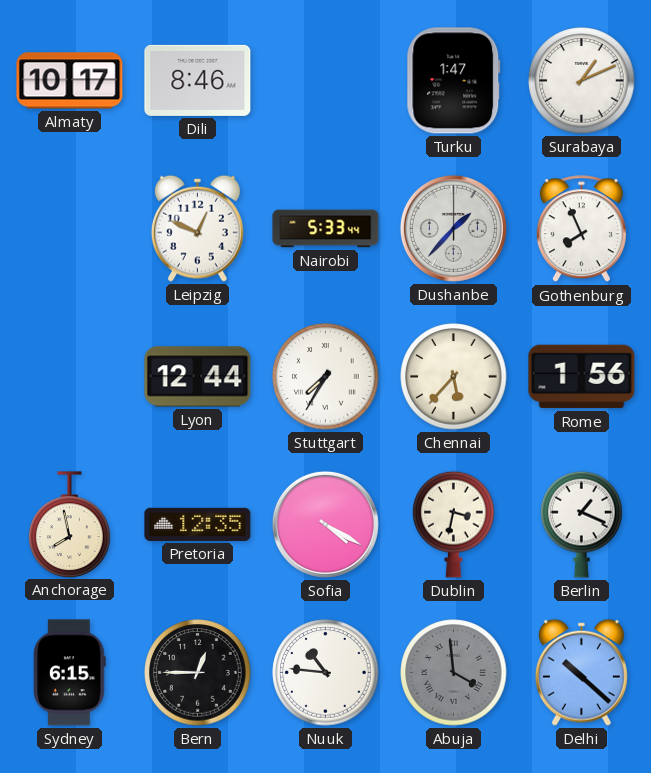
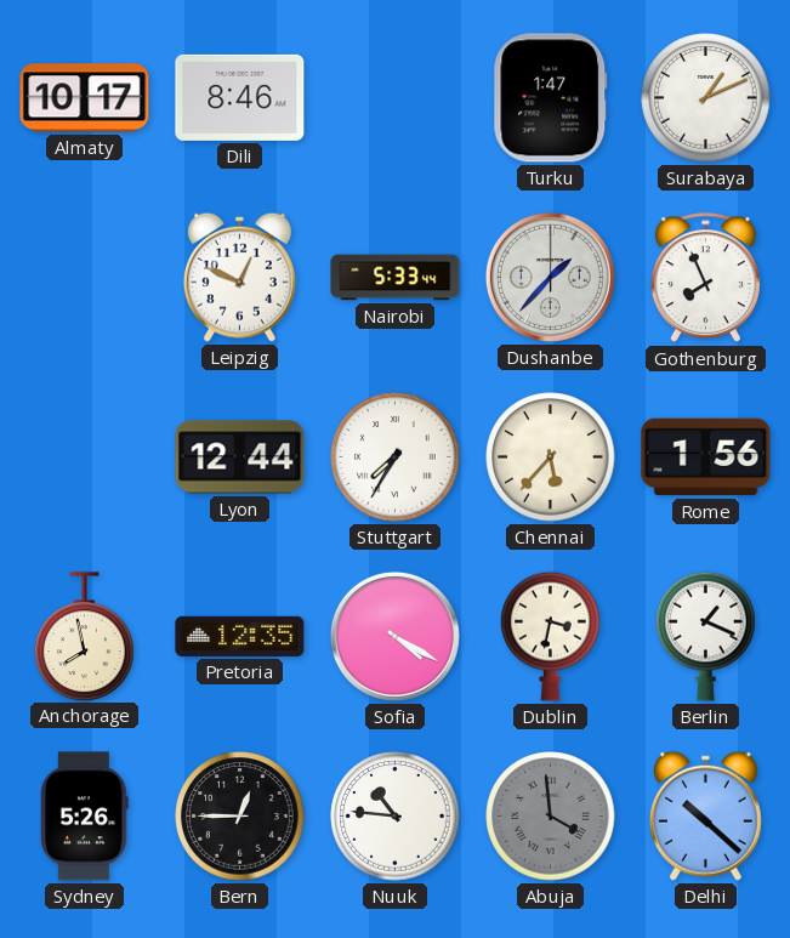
Sydney: 6:15 -> 5:26 (85, 817)
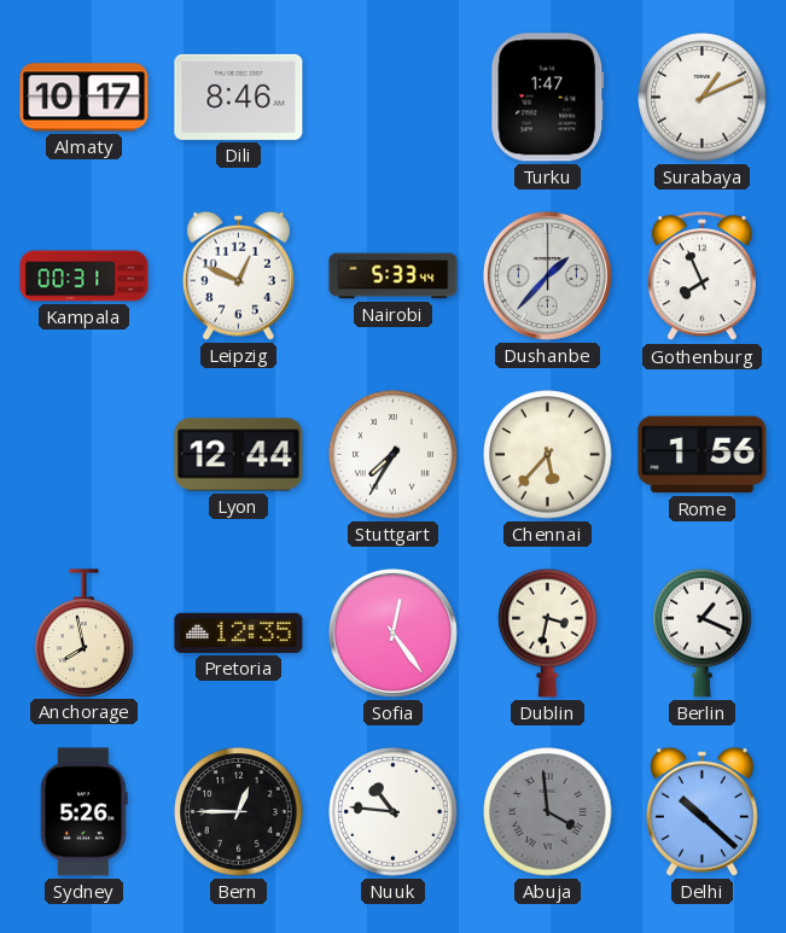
Kampala: none -> 00:31 (85, 276)
Sofia: 4:20 -> 12:24 (392, 632)
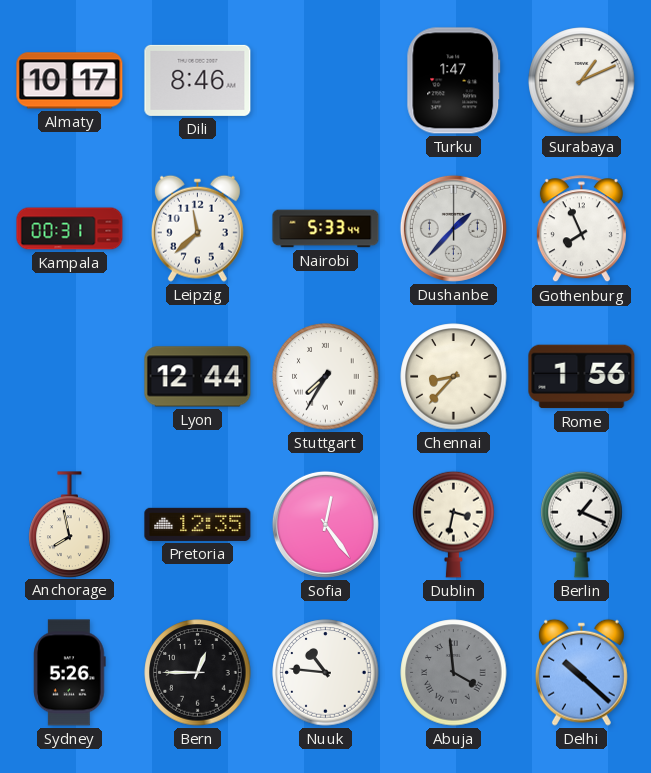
Leipzig: 12:49 -> 11:38 (197, 228)
Chennai: 5:37 -> 8:37 (454, 377)
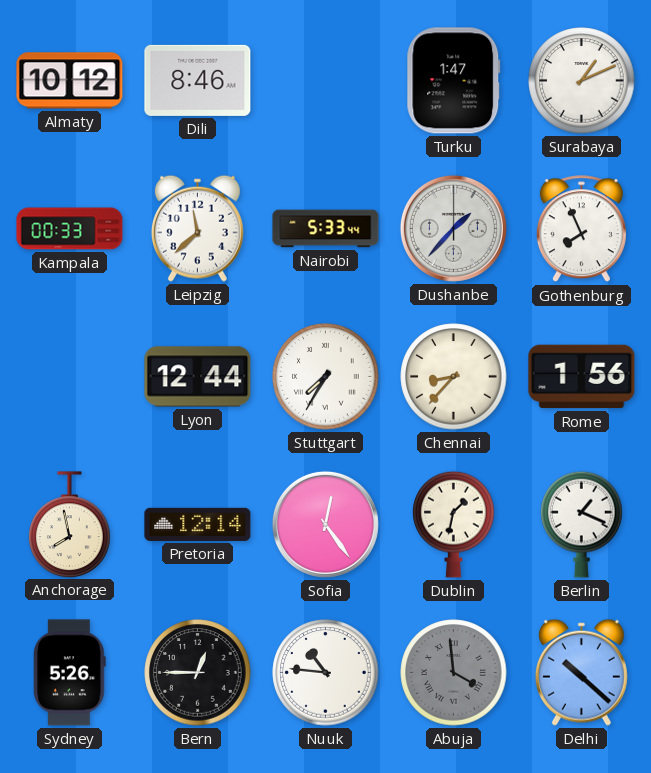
Almaty: 10:17 -> 10:12 (70, 81)
Kampala: 00:31 -> 00:33 (70, 229)
Pretoria: 12:35 -> 12:14 (198, 524)
Dublin: 3:32 -> 1:32 (454, 524)
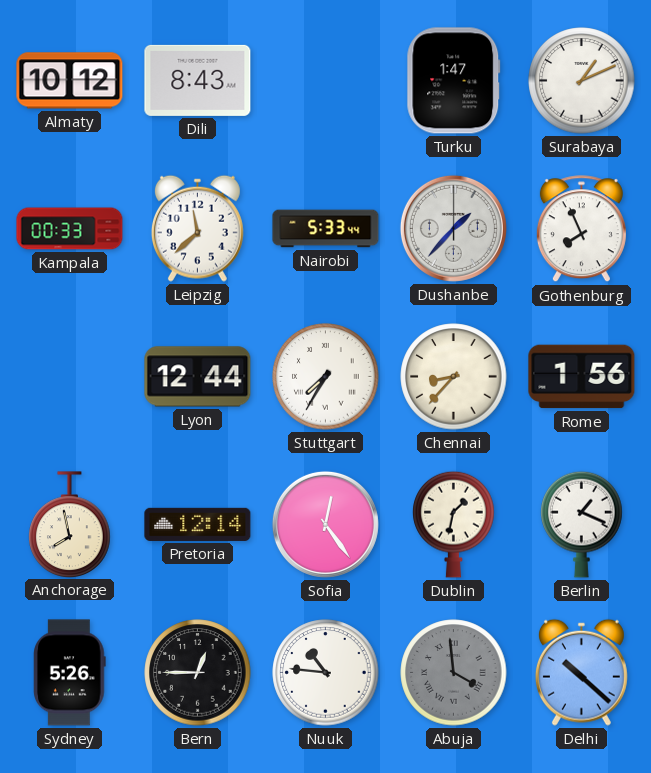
Dili: 8:46 -> 8:43 (198, 80)
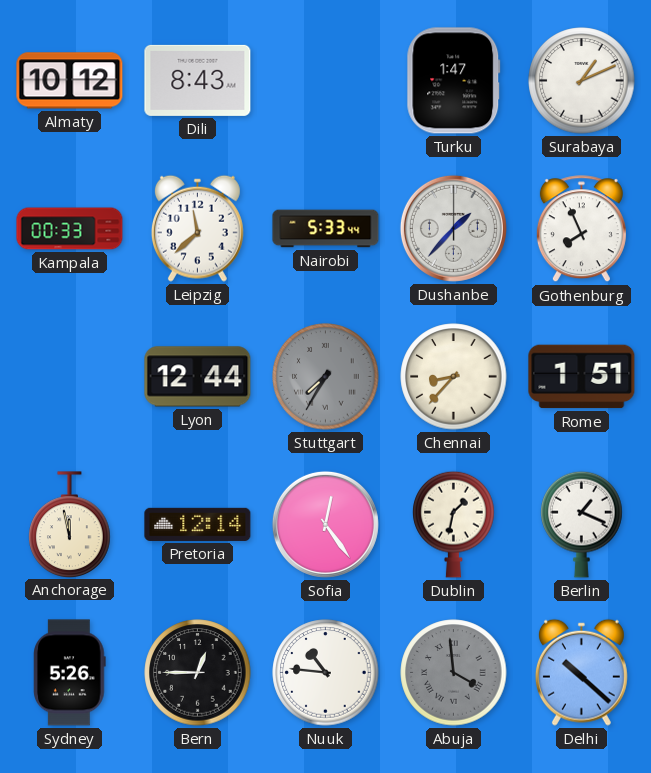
Stuttgart dial: white -> grey (326, 377)
Rome: 1:56 -> 1:51 (582, 377)
Anchorage: 7:58 -> 11:58 (70, 524)
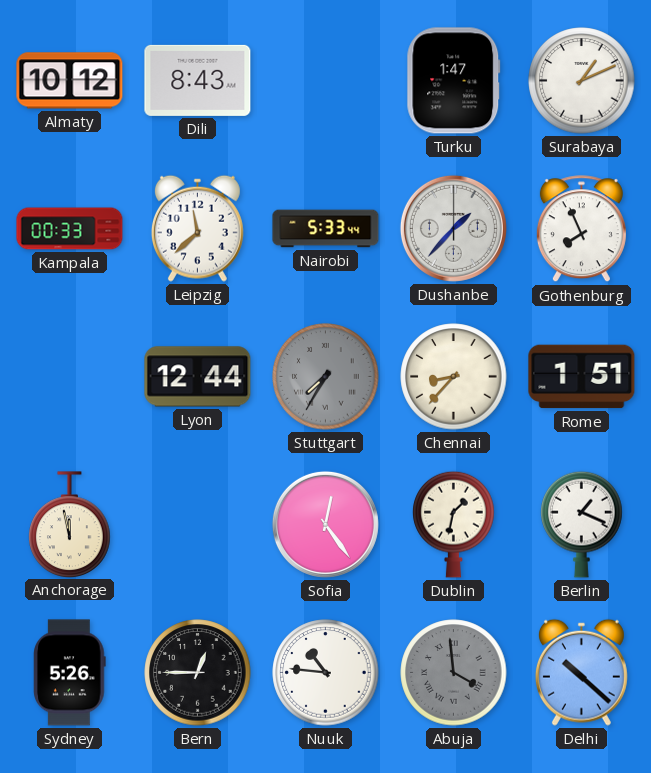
Pretoria: 12:14 -> none (198, 524)
